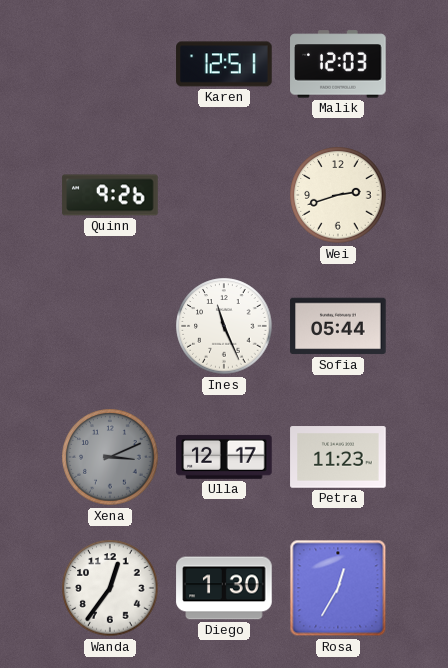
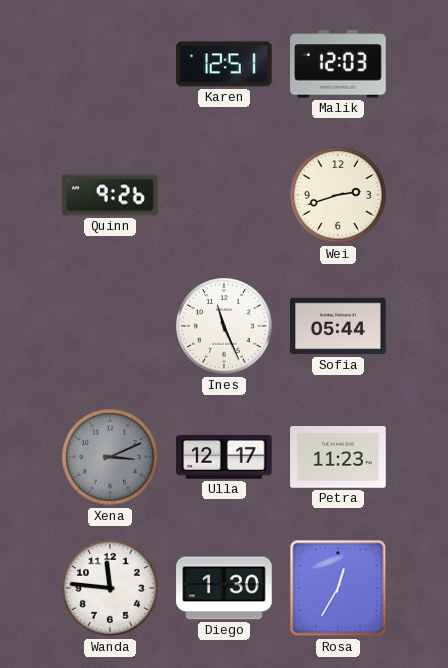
Wanda: 12:36 -> 11:46 (110, 588)
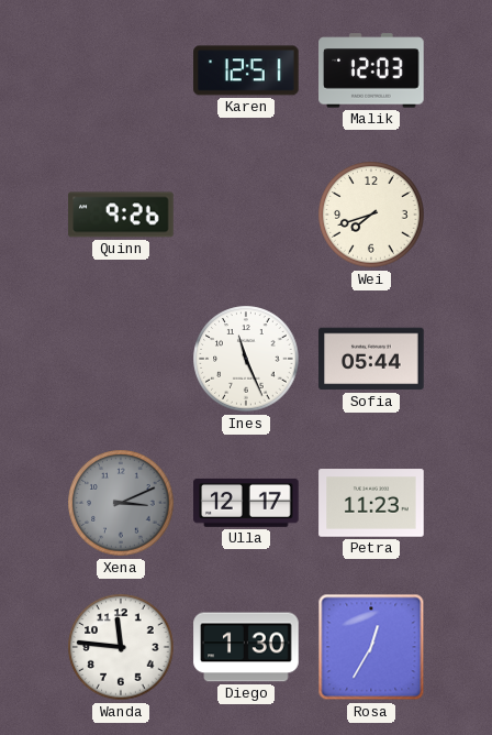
Wei: 2:42 -> 7:42 (371, 215)
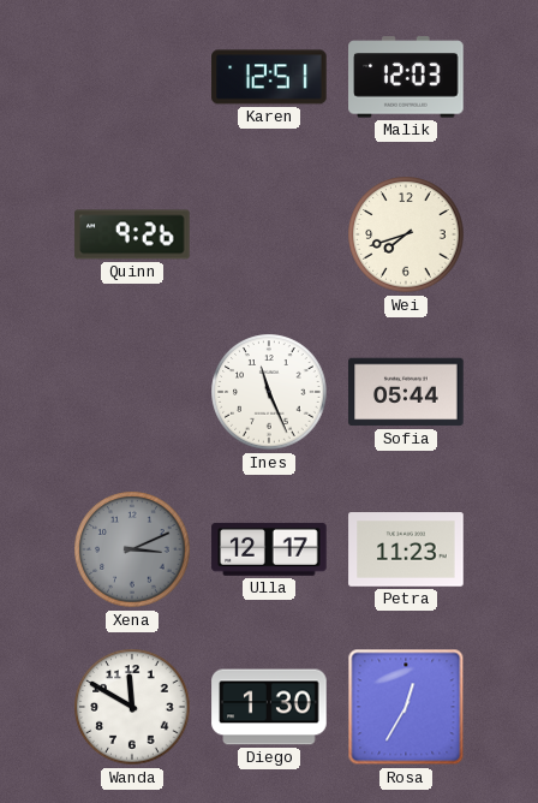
Wanda: 11:46 -> 11:50 (132, 707)
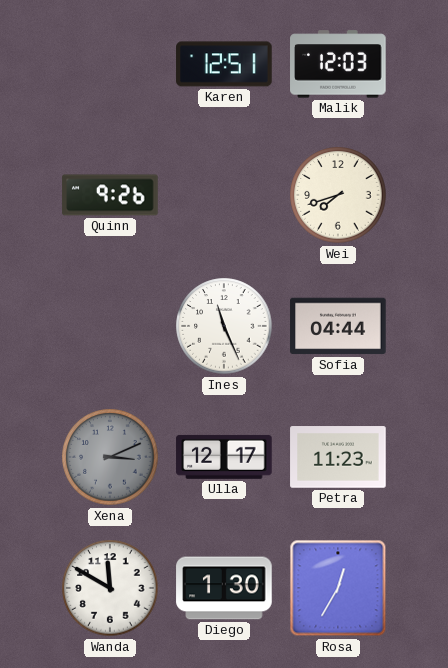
Sofia: 05:44 -> 04:44 (338, 326)
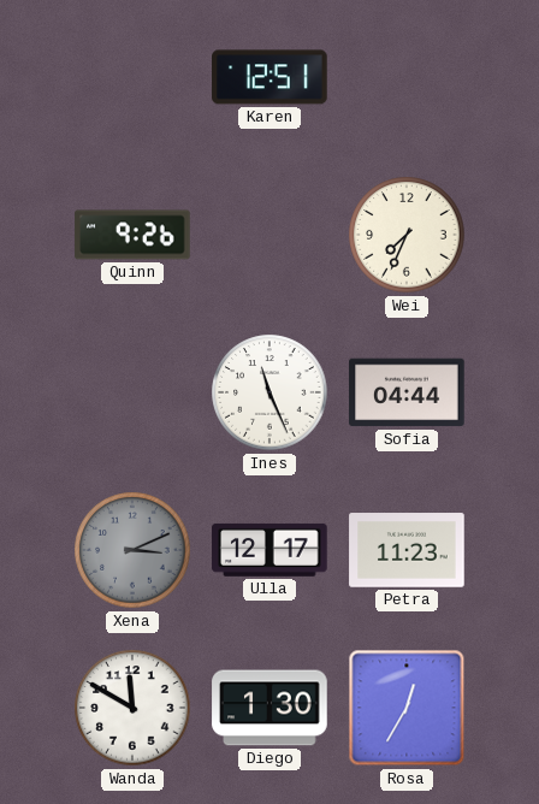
Malik: 12:03 -> none (338, 64)
Wei: 7:42 -> 7:34 (407, 235)
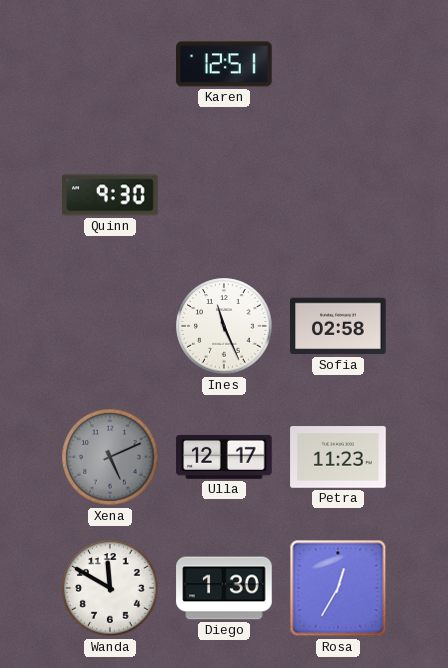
Quinn: 9:26 -> 9:30 (110, 195)
Wei: 7:34 -> none (407, 235)
Sofia: 04:44 -> 02:58 (338, 326)
Xena: 3:11 -> 5:11 (110, 457)
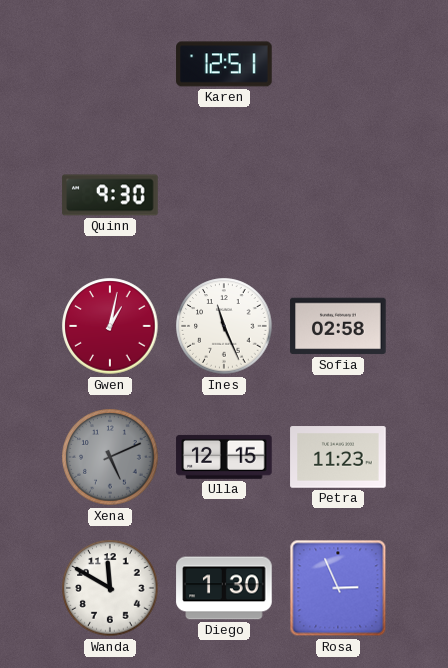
Gwen: none -> 1:02 (110, 326)
Ulla: 12:17 -> 12:15 (224, 457)
Rosa: 12:35 -> 2:56 (338, 588)
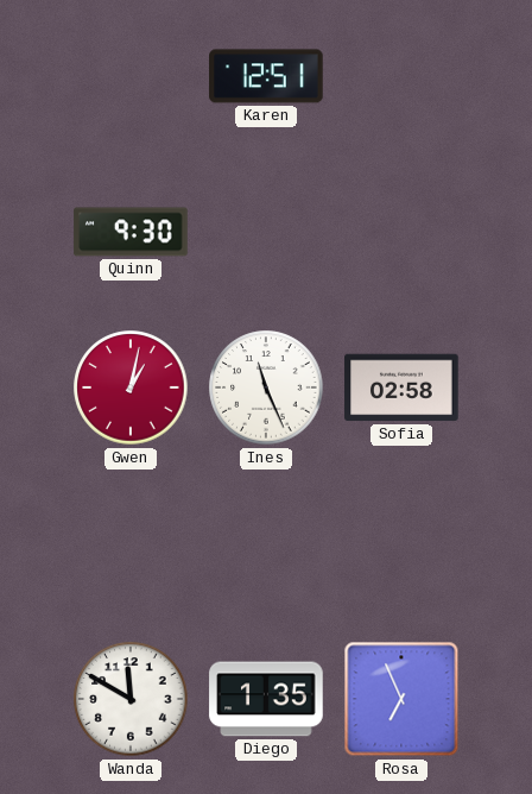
Xena: 5:11 -> none (110, 457)
Ulla: 12:15 -> none (224, 457)
Petra: 11:23 -> none (338, 457)
Diego: 1:30 -> 1:35 (266, 699)
Rosa: 2:56 -> 6:56 (401, 699)
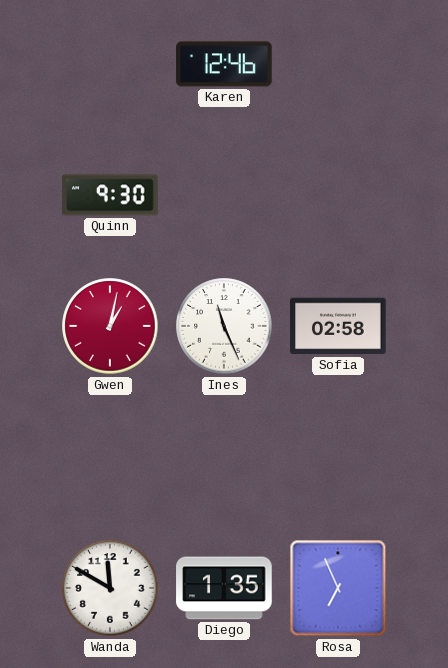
Karen: 12:51 -> 12:46 (224, 64)
